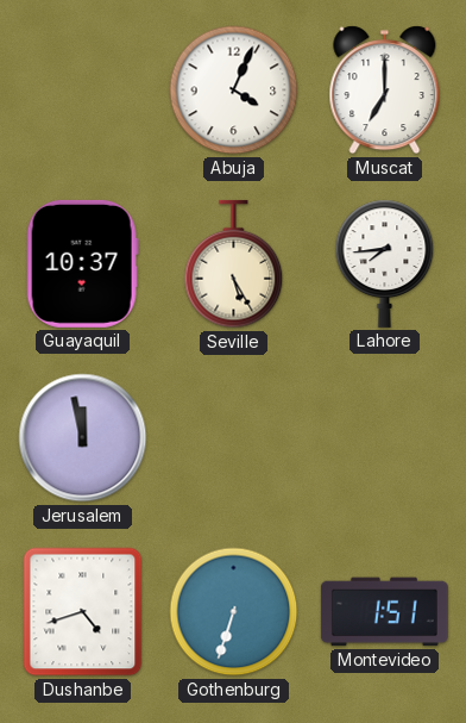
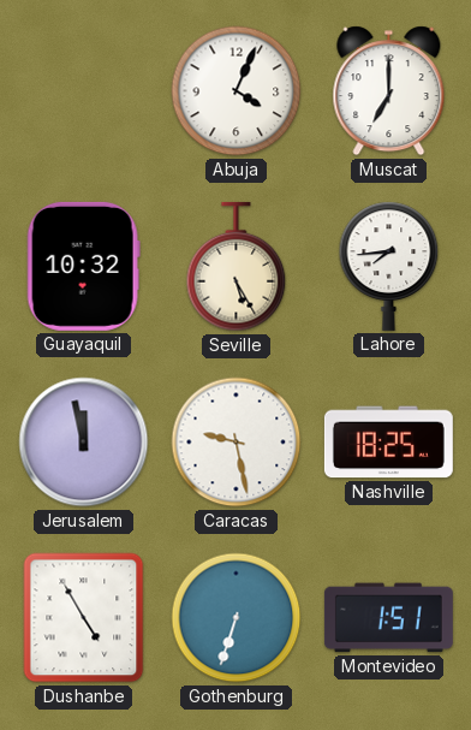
Guayaquil: 10:37 -> 10:32 (83, 266)
Caracas: none -> 9:28 (237, 443)
Nashville: none -> 18:25 (388, 443)
Dushanbe: 4:42 -> 4:55 (84, 618)
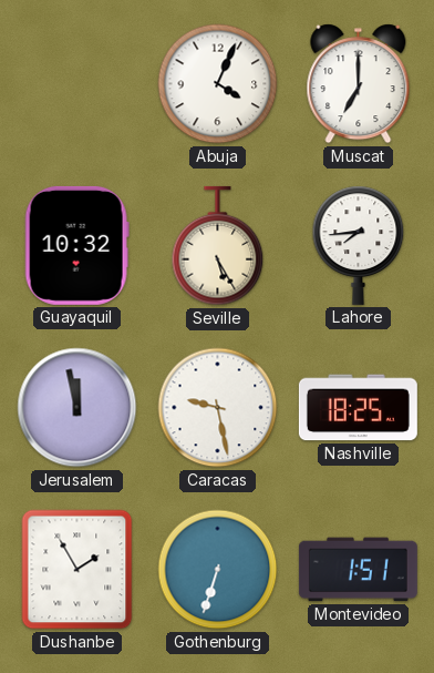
Dushanbe: 4:55 -> 1:55 (77, 570)
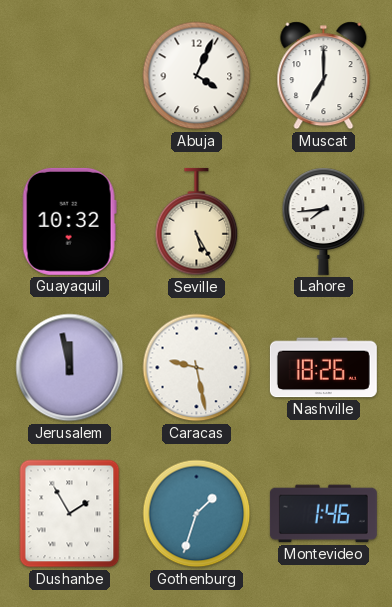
Nashville: 18:25 -> 18:26 (323, 368)
Gothenburg: 6:33 -> 1:33 (197, 514)
Montevideo: 1:51 -> 1:46 (323, 514)
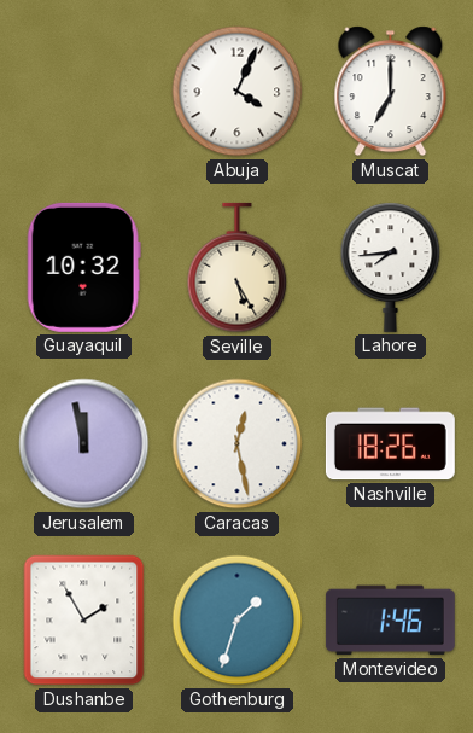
Caracas: 9:28 -> 12:28 (238, 444)
